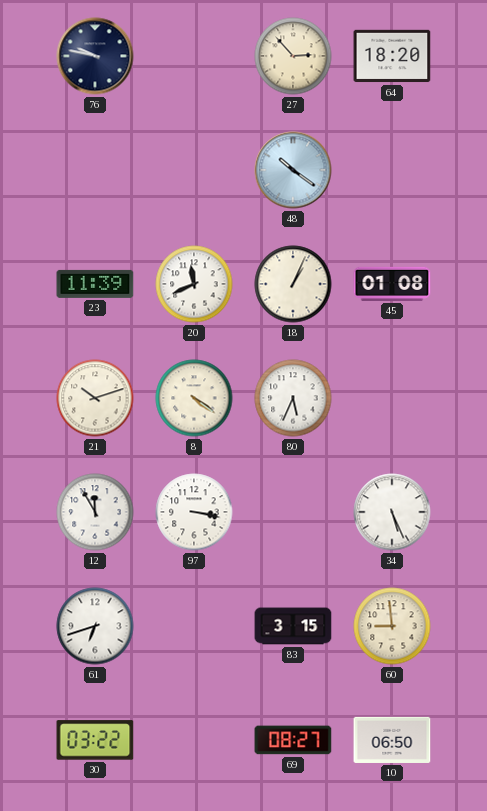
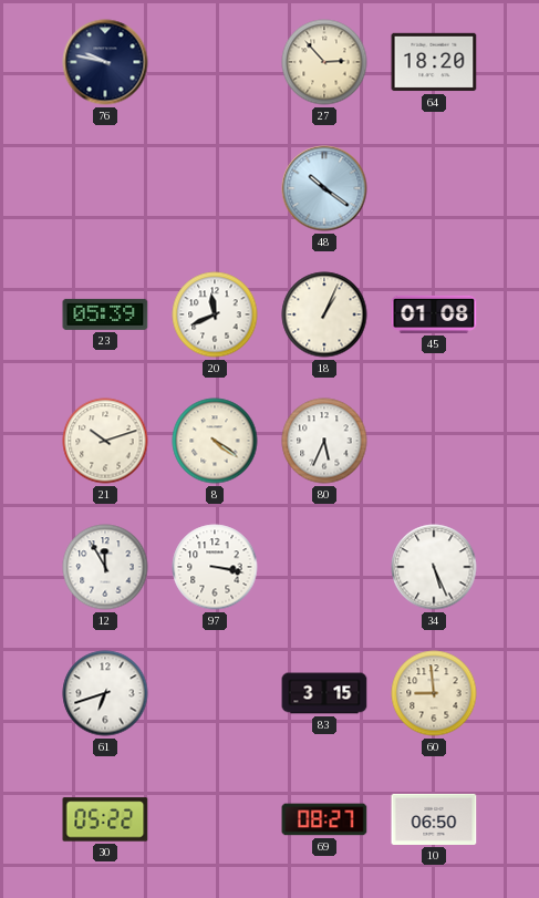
23: 11:39 -> 05:39 (105, 314)
30: 03:22 -> 05:22 (105, 819)
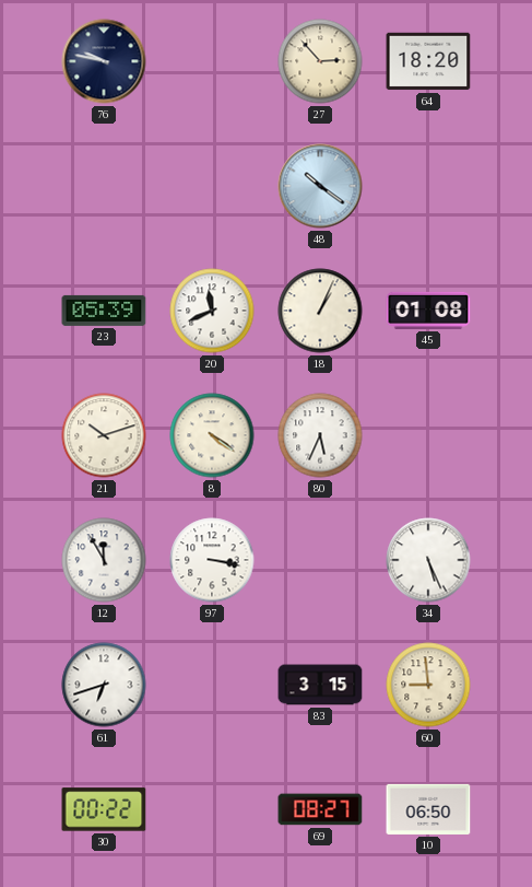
30: 05:22 -> 00:22 (104, 809)
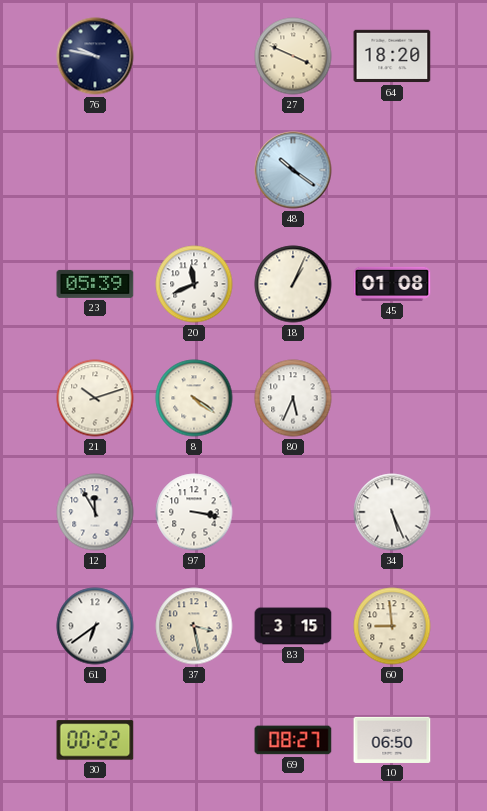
27: 2:53 -> 3:49 (293, 56)
61: 6:42 -> 6:39 (95, 626)
37: none -> 3:28 (194, 626)
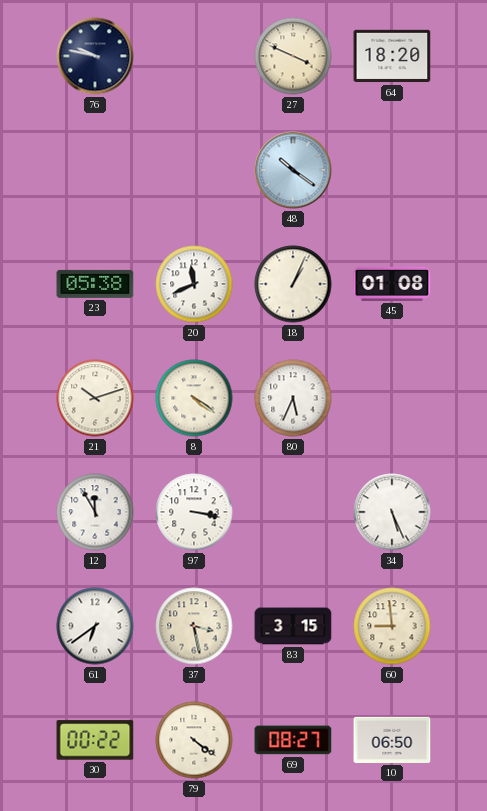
23: 05:39 -> 05:38 (95, 284)
79: none -> 4:21 (194, 740)
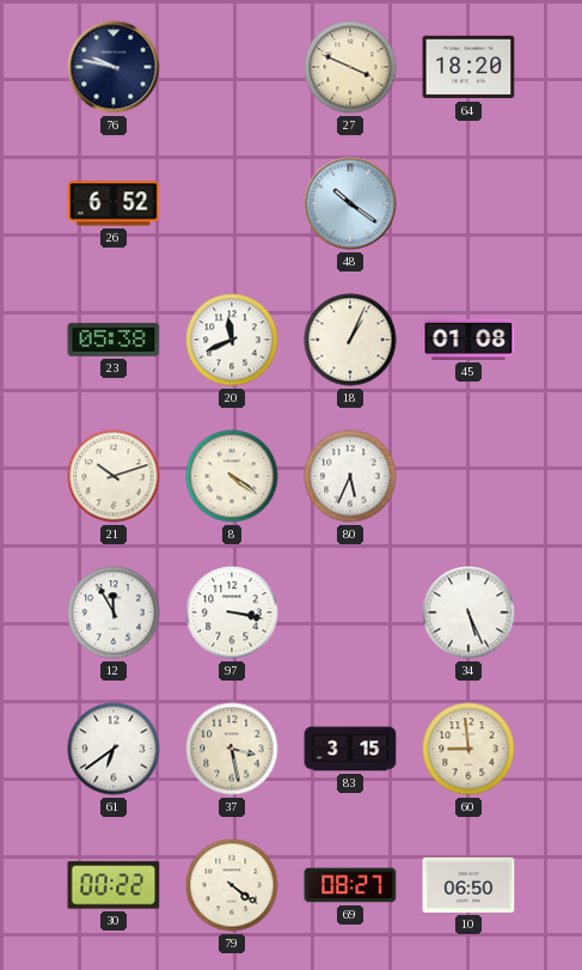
26: none -> 6:52 (114, 203)
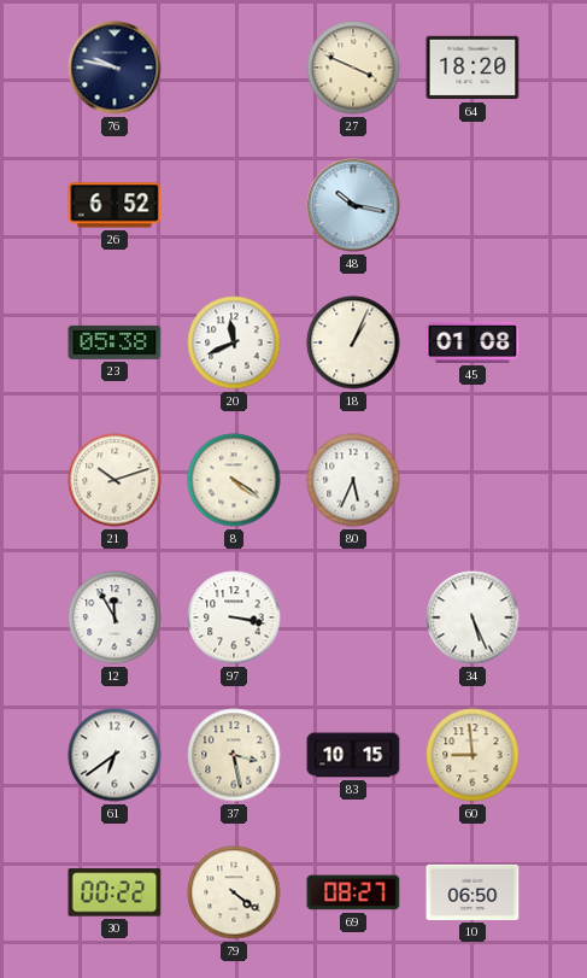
48: 10:21 -> 10:17 (353, 205)
83: 3:15 -> 10:15 (353, 755)
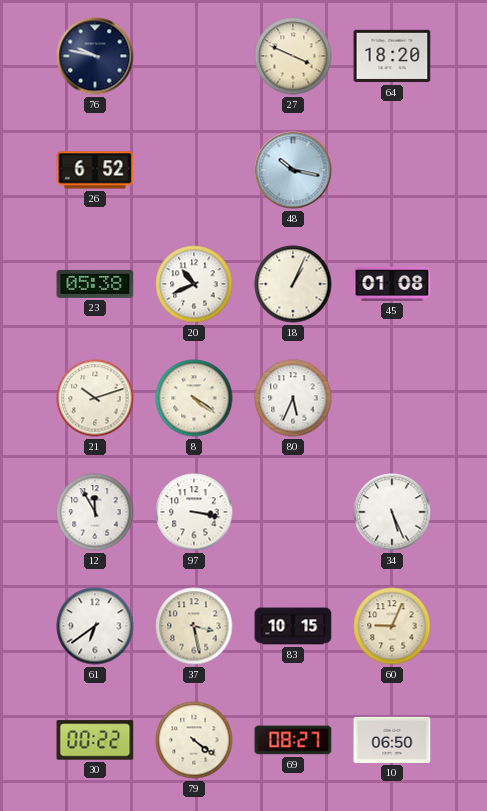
20: 11:41 -> 10:41 (194, 284)
60: 8:59 -> 9:04 (392, 626)
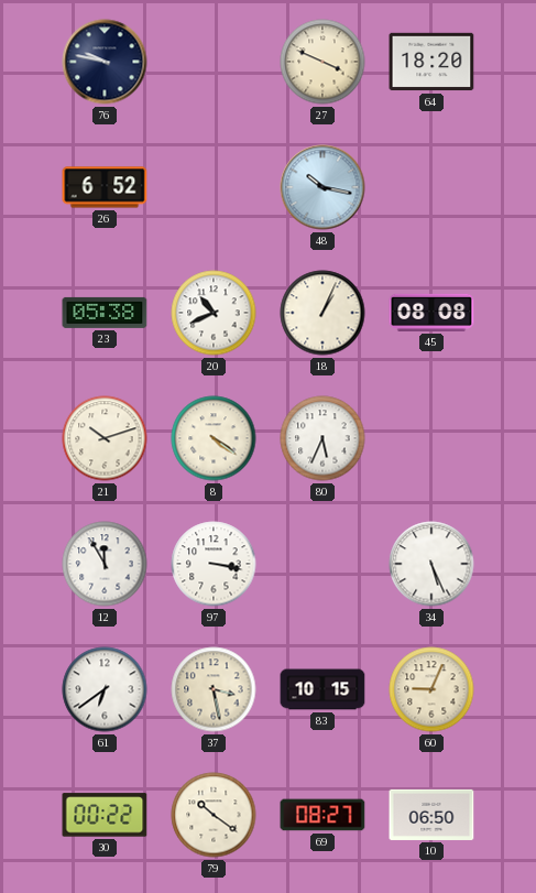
45: 01:08 -> 08:08 (431, 313)
79: 4:21 -> 10:21 (214, 815)
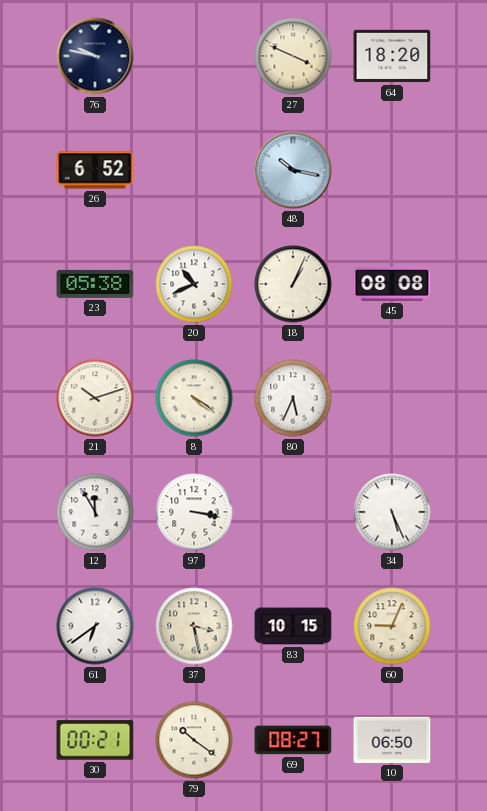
30: 00:22 -> 00:21 (95, 740)
